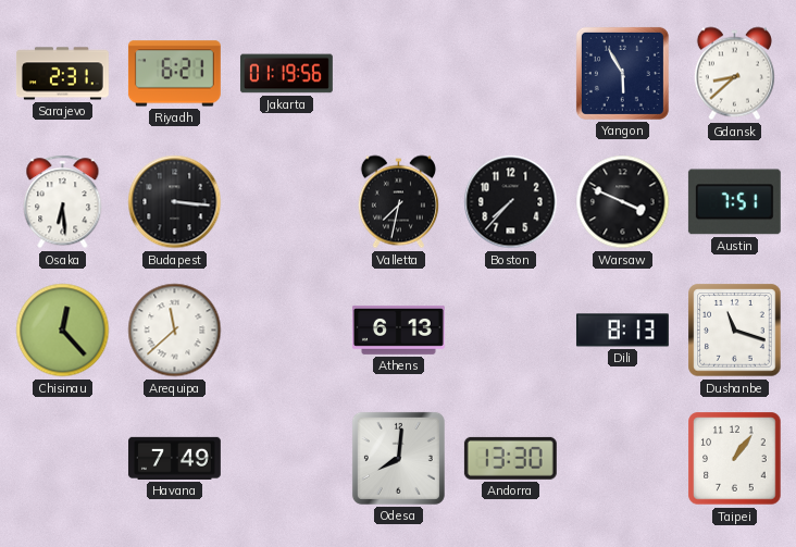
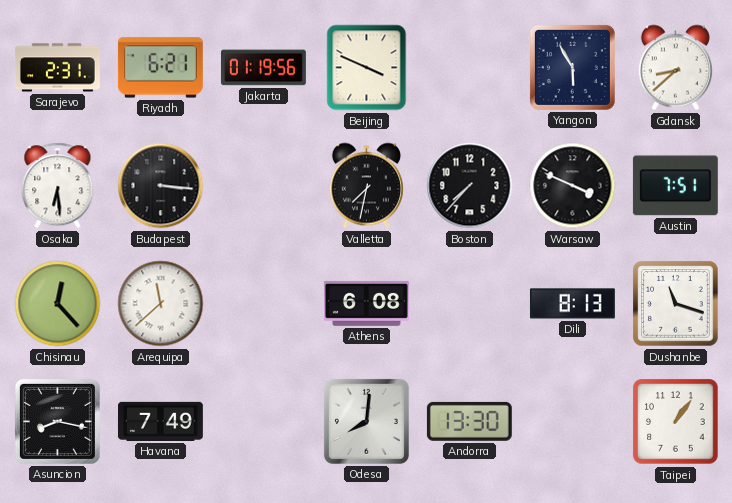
Beijing: none -> 3:49 (367, 68)
Athens: 6:13 -> 6:08 (366, 303)
Asuncion: none -> 8:17 (57, 421)
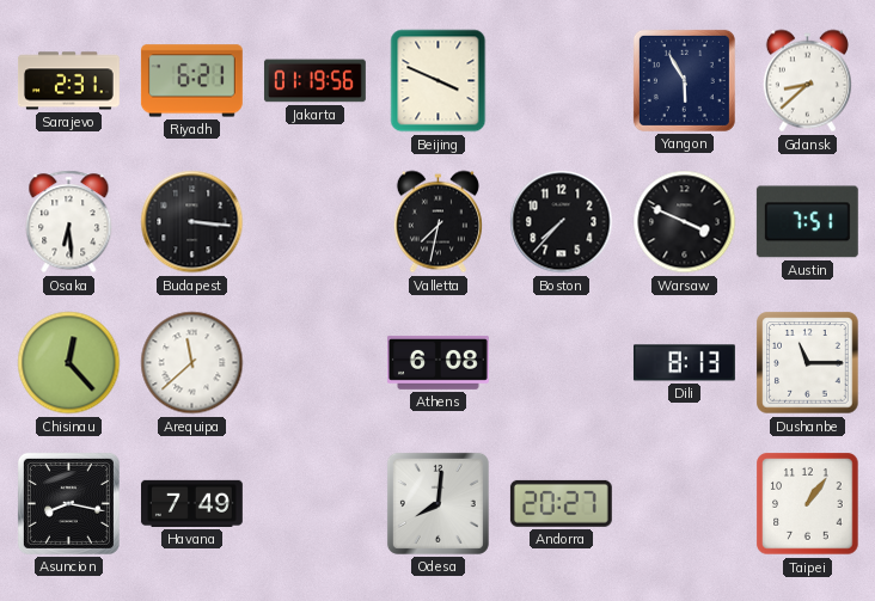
Dushanbe: 11:18 -> 11:15 (808, 363)
Andorra: 13:30 -> 20:27 (561, 503)
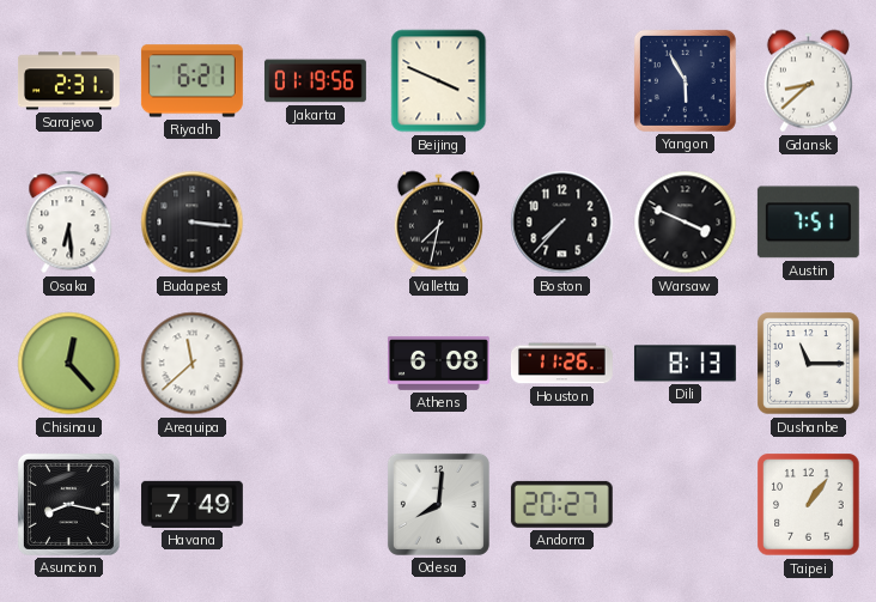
Houston: none -> 11:26 (561, 364)
